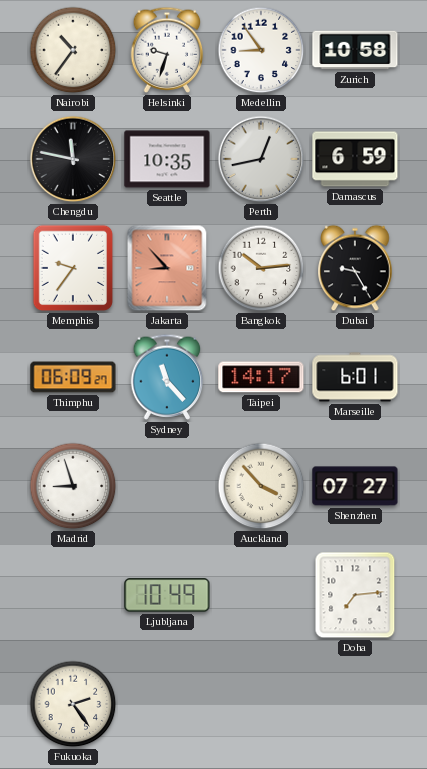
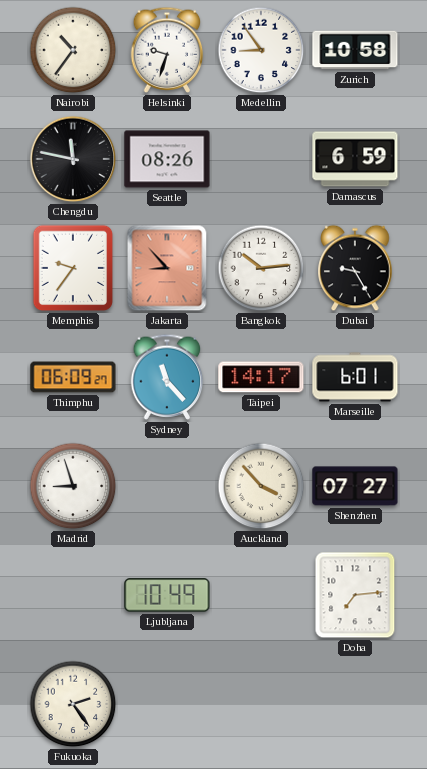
Seattle: 10:35 -> 08:26 (167, 159)
Perth: 12:43 -> none (261, 159)
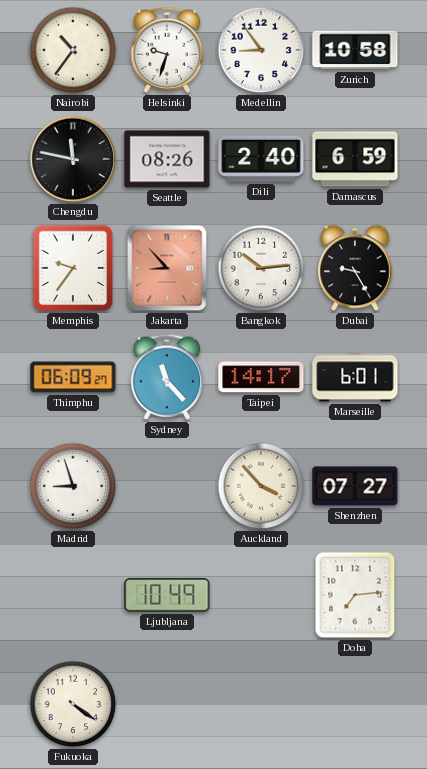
Dili: none -> 2:40 (261, 159)
Fukuoka: 2:24 -> 4:21 (73, 704)
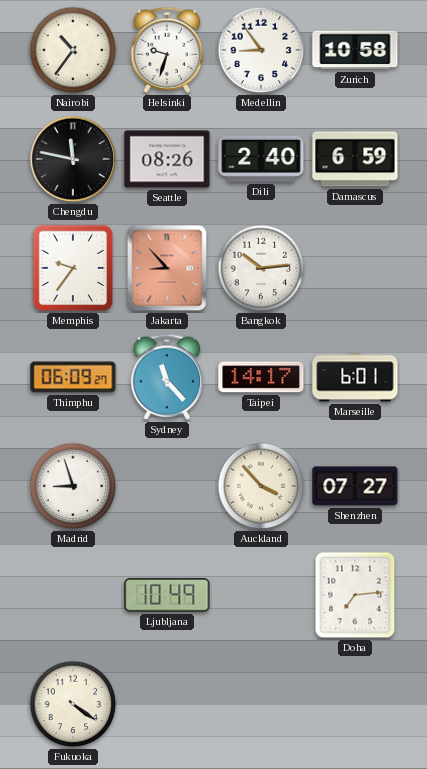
Dubai: 9:25 -> none (355, 268)
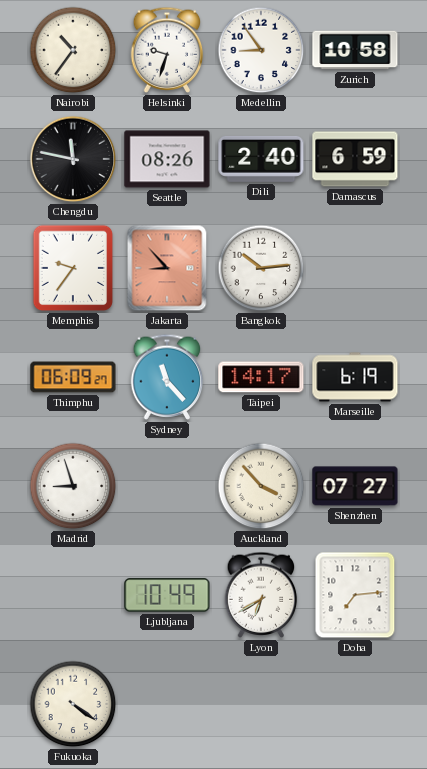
Marseille: 6:01 -> 6:19 (355, 377)
Lyon: none -> 6:40 (261, 595)
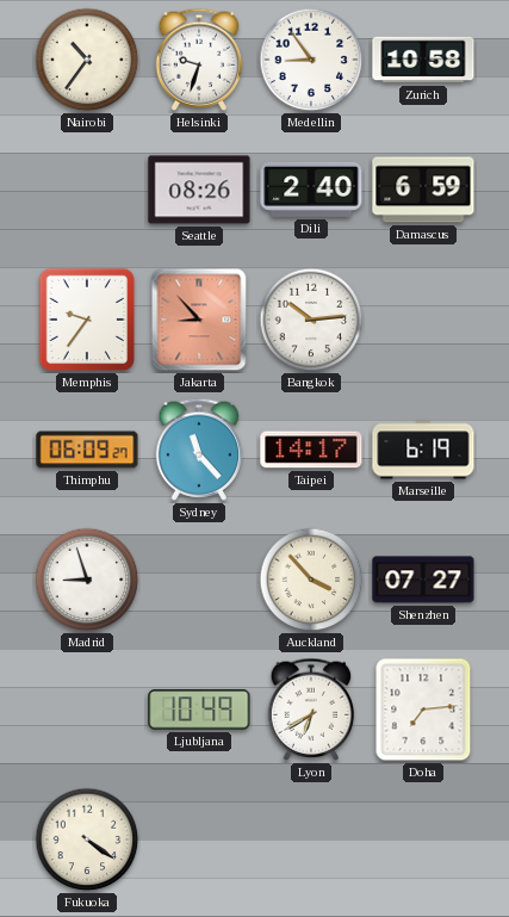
Chengdu: 11:47 -> none (73, 159)
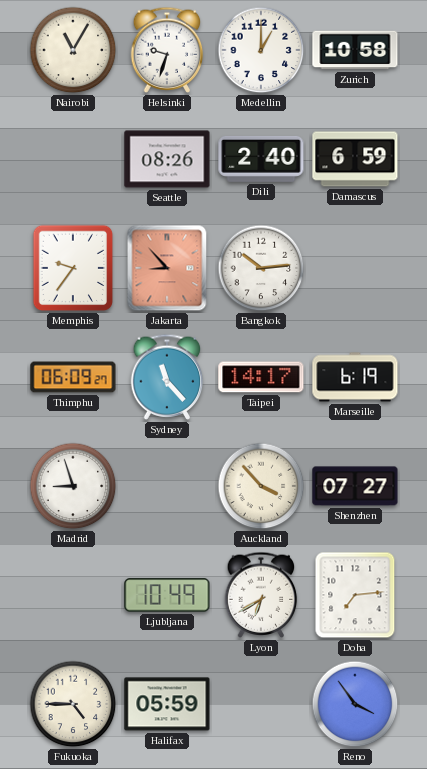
Nairobi: 10:36 -> 11:05 (73, 50)
Medellin: 8:54 -> 1:00 (261, 50)
Fukuoka: 4:21 -> 4:45 (73, 704)
Halifax: none -> 05:59 (167, 704)
Reno: none -> 3:54 (355, 704)
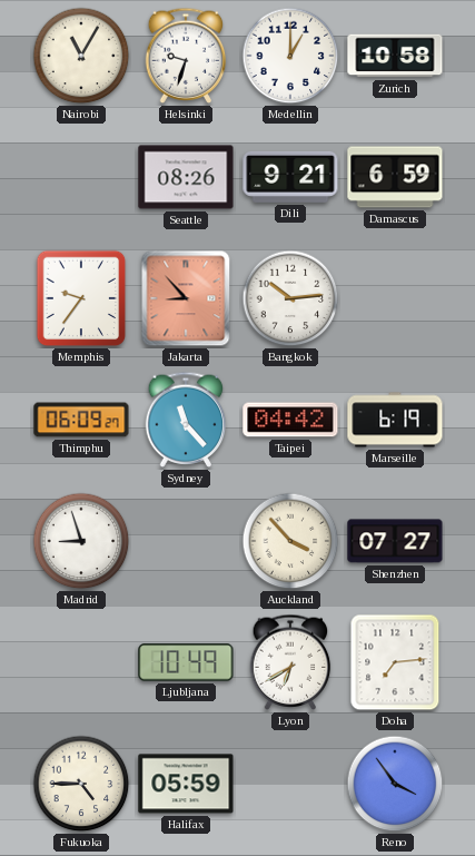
Dili: 2:40 -> 9:21 (290, 177)
Taipei: 14:17 -> 04:42 (290, 420)
